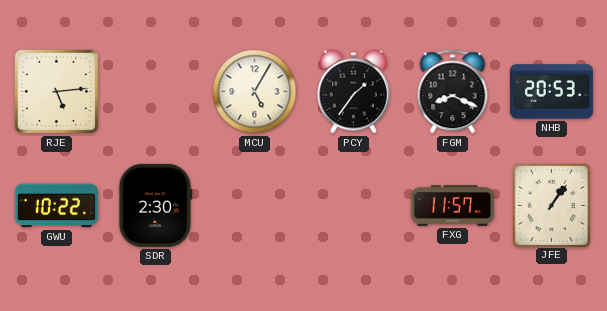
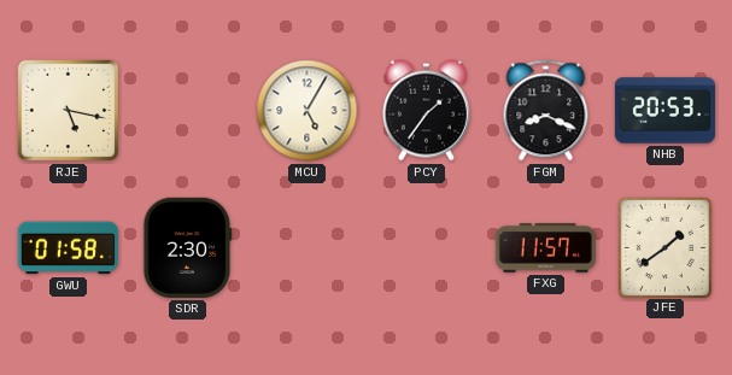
RJE: 5:14 -> 5:17 (69, 111)
GWU: 10:22 -> 01:58 (68, 248)
JFE: 1:06 -> 1:39 (664, 247)
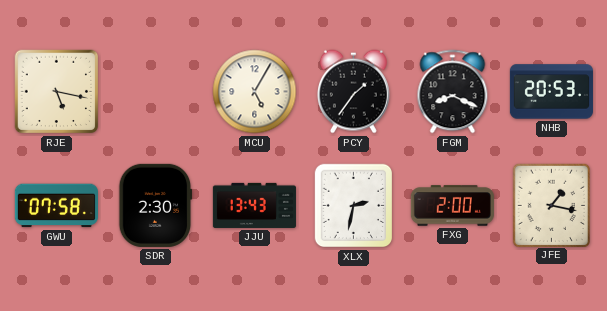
GWU: 01:58 -> 07:58 (56, 206)
JJU: none -> 13:43 (254, 205)
XLX: none -> 2:32 (354, 206)
FXG: 11:57 -> 2:00 (452, 206)
JFE: 1:39 -> 1:17 (551, 205)
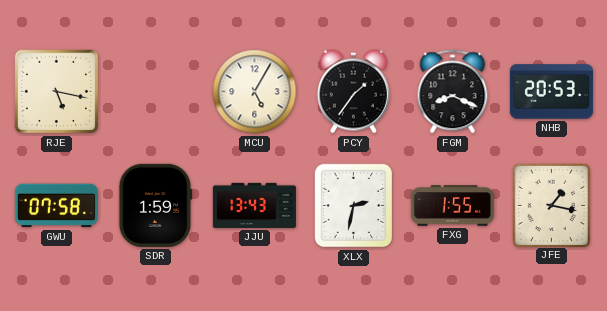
SDR: 2:30 -> 1:59 (156, 205)
FXG: 2:00 -> 1:55 (452, 206)
